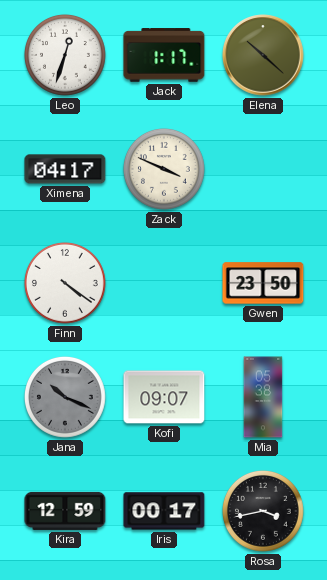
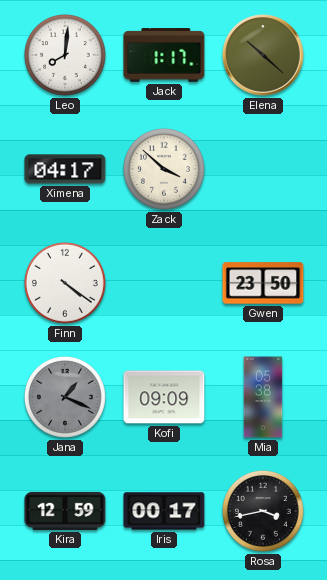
Leo: 12:33 -> 8:01 (65, 55)
Zack: 3:49 -> 3:52 (164, 169)
Jana: 10:19 -> 1:19 (65, 397)
Kofi: 09:07 -> 09:09 (164, 397)
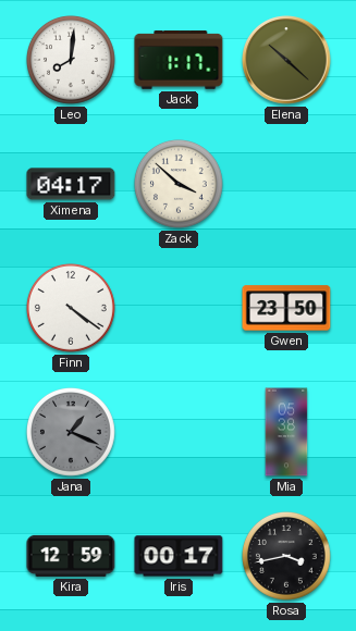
Kofi: 09:09 -> none (164, 397)
